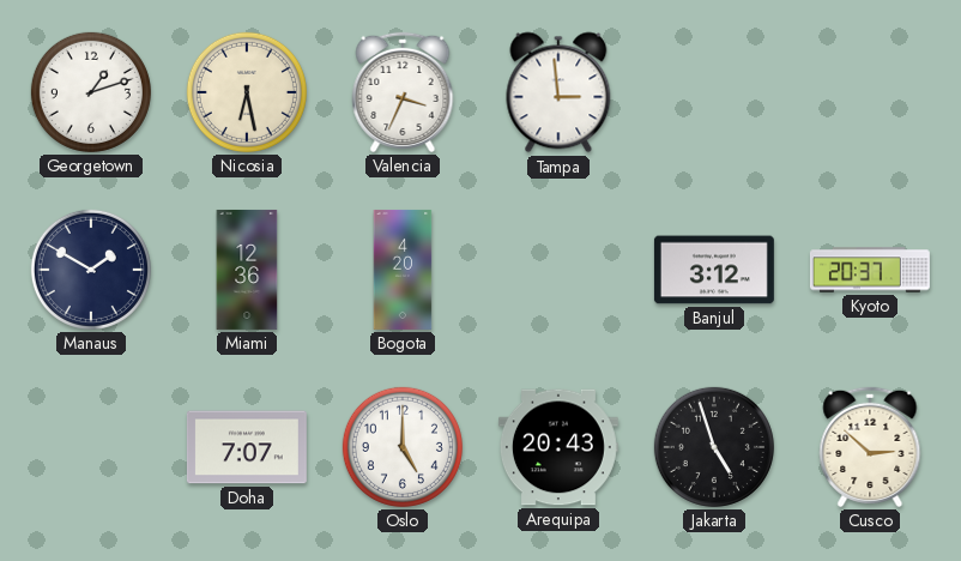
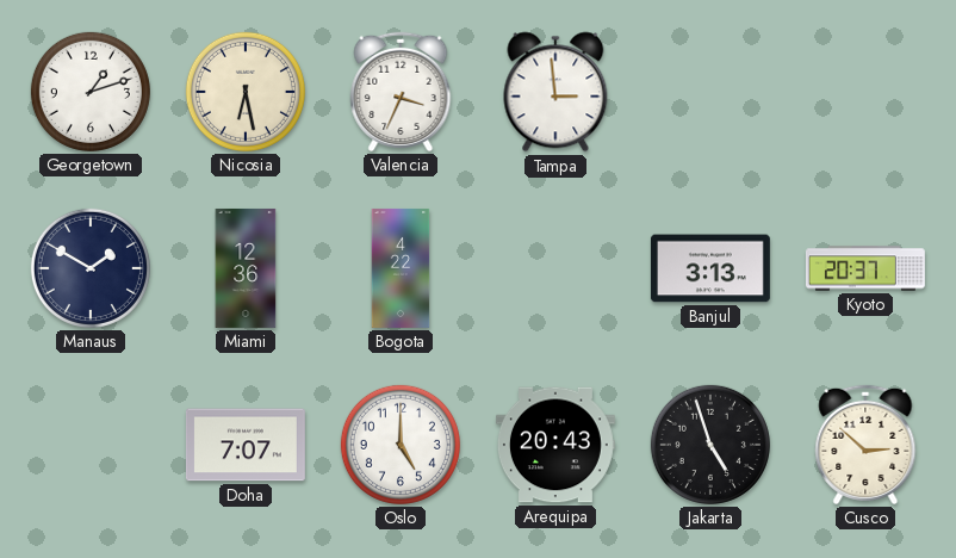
Bogota: 4:20 -> 4:22 (401, 268)
Banjul: 3:12 -> 3:13 (710, 268)
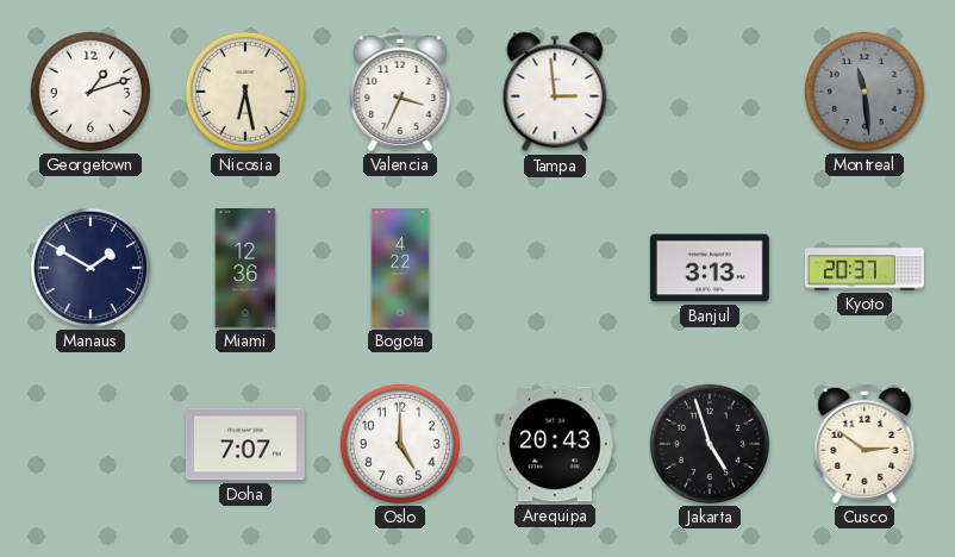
Montreal: none -> 11:29 (865, 92)
Cusco: 2:52 -> 2:51 (865, 444)
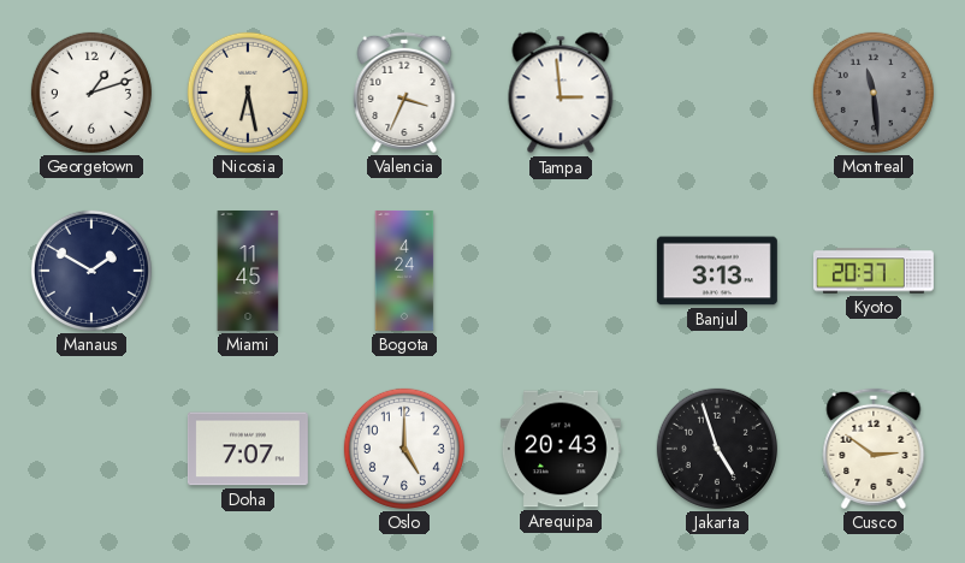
Miami: 12:36 -> 11:45 (248, 271)
Bogota: 4:22 -> 4:24 (404, 271)
